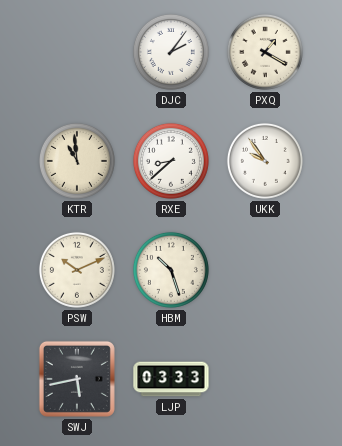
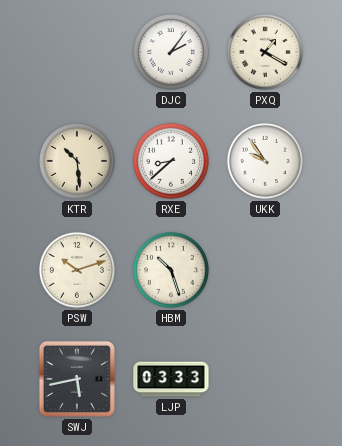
KTR: 10:59 -> 10:29 (77, 161)
PSW: 10:11 -> 10:12 (77, 270)
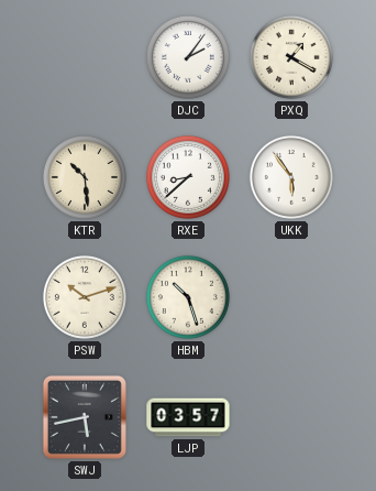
UKK: 9:54 -> 5:54 (291, 177)
LJP: 03:33 -> 03:57 (188, 417)
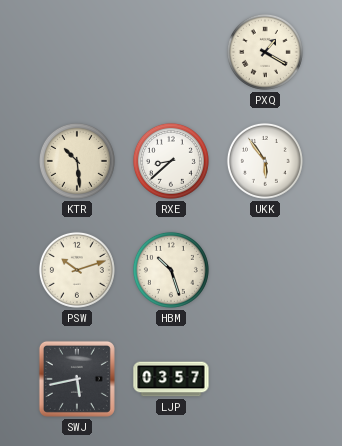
DJC: 2:06 -> none (188, 57)
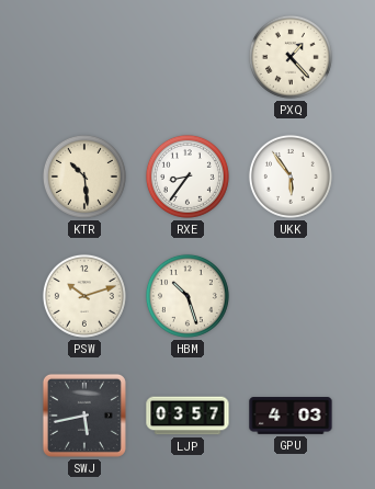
PXQ: 1:20 -> 1:23 (291, 57)
RXE: 8:38 -> 8:36 (187, 177)
GPU: none -> 4:03 (291, 416)
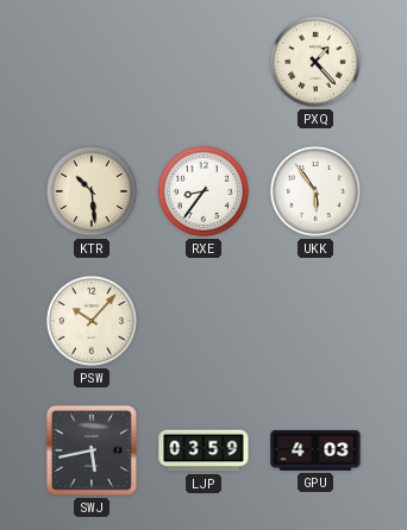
PSW: 10:12 -> 10:07 (92, 321)
HBM: 10:27 -> none (187, 296)
LJP: 03:57 -> 03:59 (203, 450)
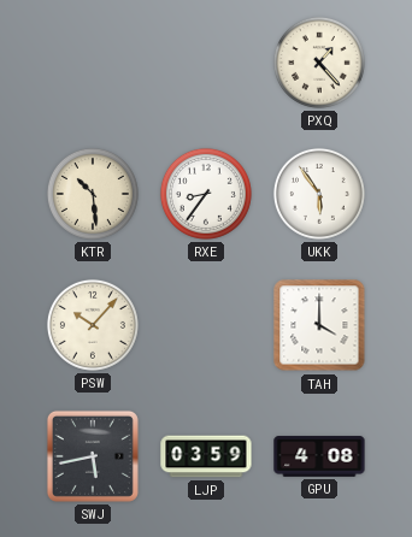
TAH: none -> 4:00 (319, 325)
GPU: 4:03 -> 4:08 (319, 456)
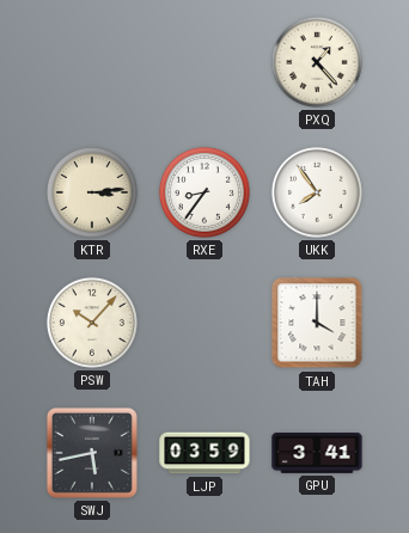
KTR: 10:29 -> 3:14 (92, 192)
UKK: 5:54 -> 7:54 (317, 192)
GPU: 4:08 -> 3:41 (317, 453)
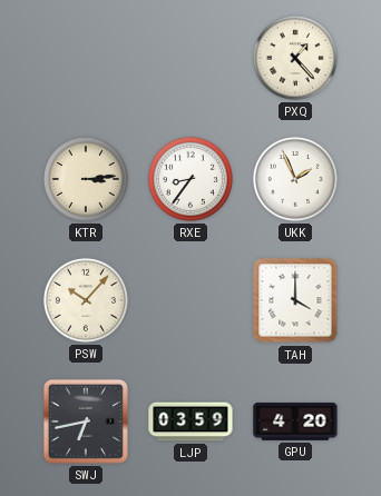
UKK: 7:54 -> 1:56 (295, 179)
SWJ: 5:43 -> 6:43 (86, 421)
GPU: 3:41 -> 4:20 (295, 421)
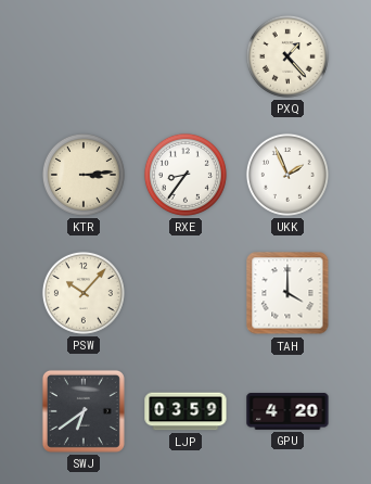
SWJ: 6:43 -> 6:39 (84, 411)
